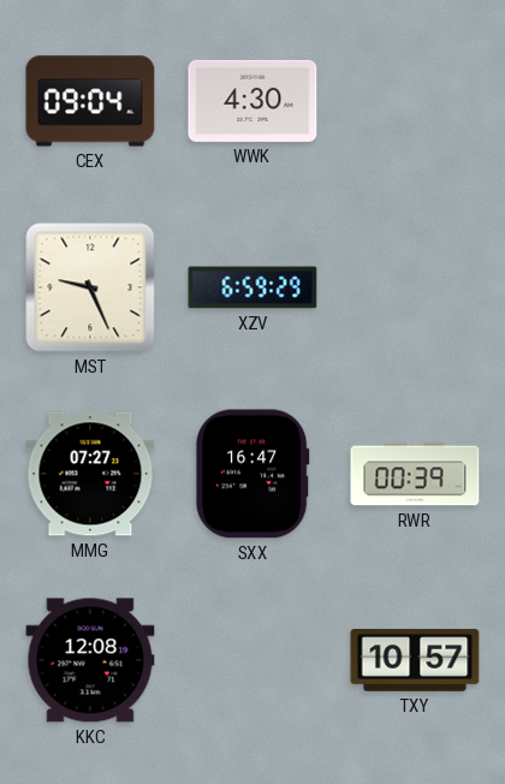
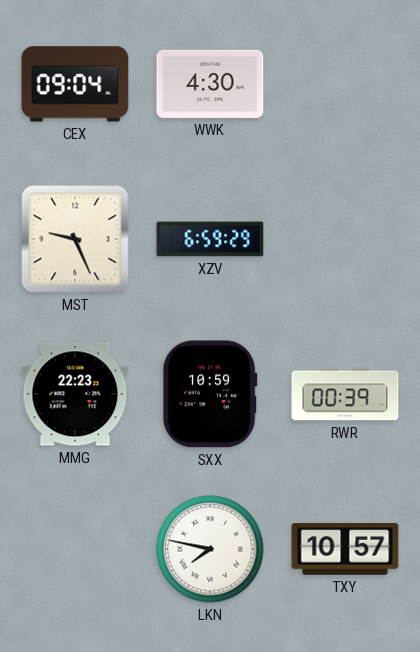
MMG: 07:27 -> 22:23 (75, 394)
SXX: 16:47 -> 10:59 (210, 394)
KKC: 12:08 -> none (90, 660)
LKN: none -> 7:47 (210, 549)
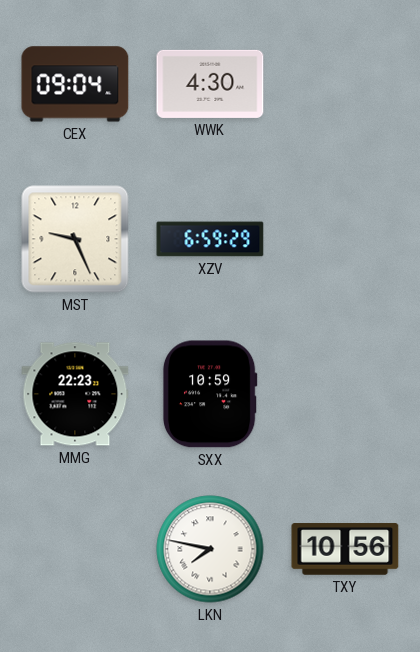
RWR: 00:39 -> none (345, 394)
TXY: 10:57 -> 10:56 (345, 549)
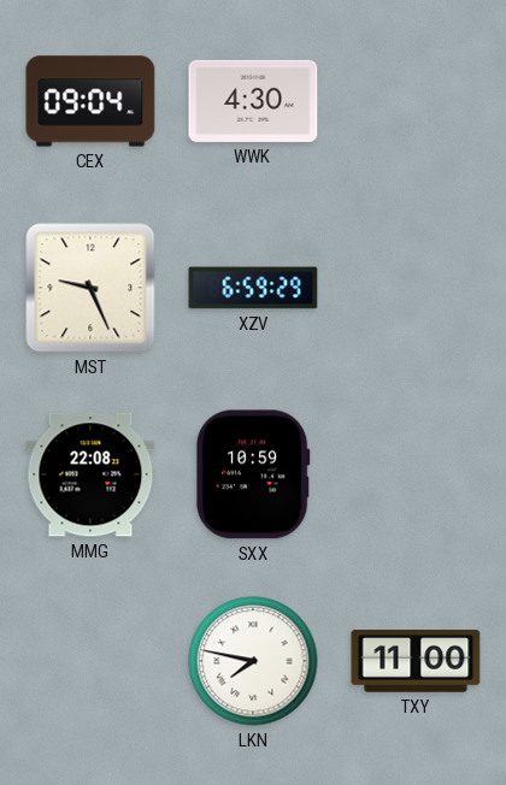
MMG: 22:23 -> 22:08 (90, 474)
TXY: 10:56 -> 11:00 (416, 661)
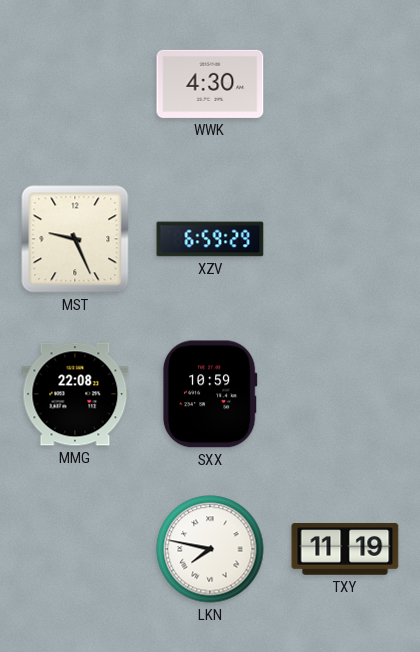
CEX: 09:04 -> none (90, 101)
TXY: 11:00 -> 11:19 (345, 549)
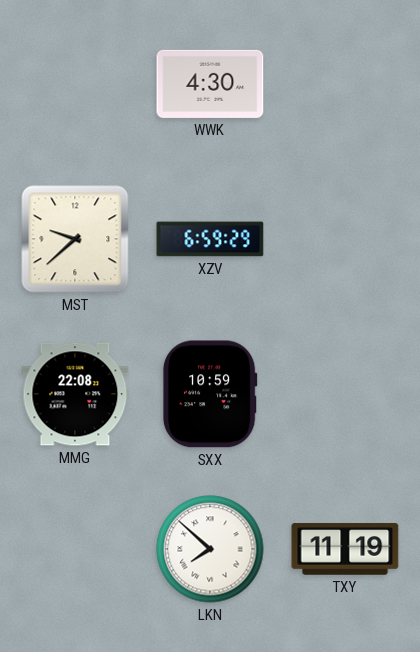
MST: 9:26 -> 9:38 (75, 239)
LKN: 7:47 -> 7:52 (210, 549)
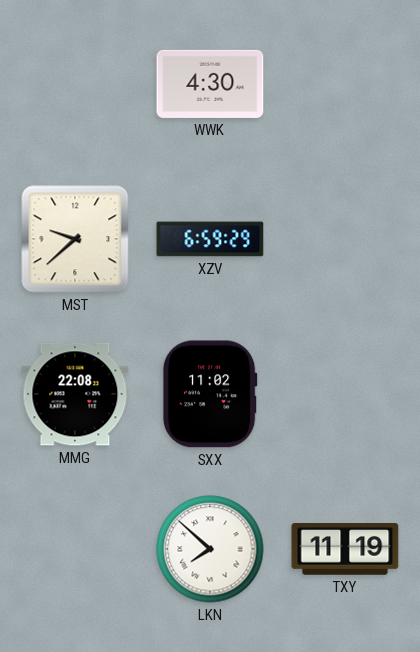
SXX: 10:59 -> 11:02 (210, 394)
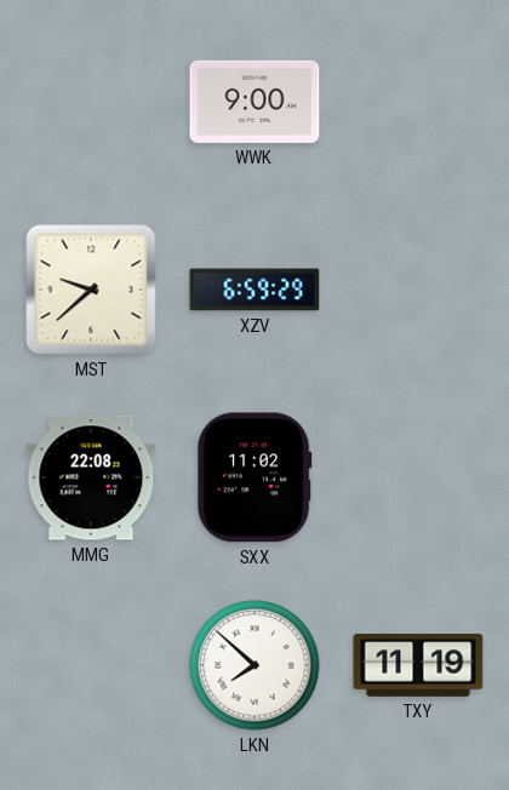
WWK: 4:30 -> 9:00 (254, 102)
